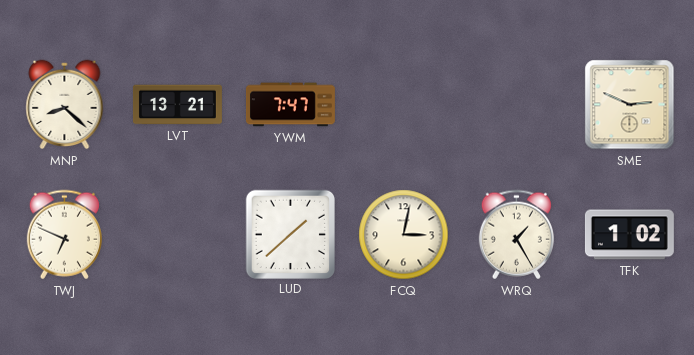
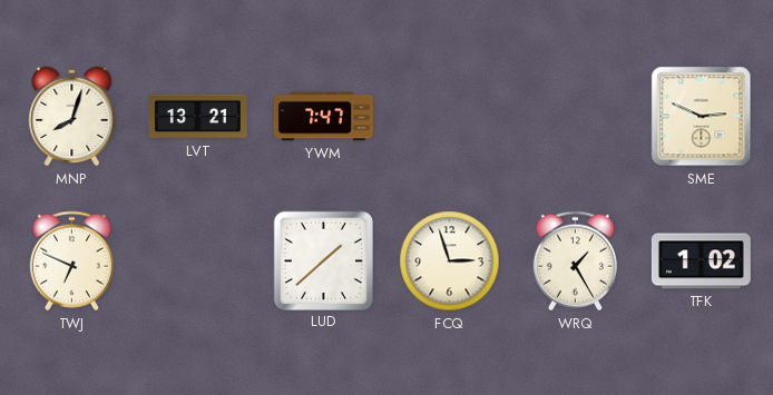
MNP: 8:22 -> 8:03 (72, 117)
FCQ: 3:02 -> 2:57 (450, 261)
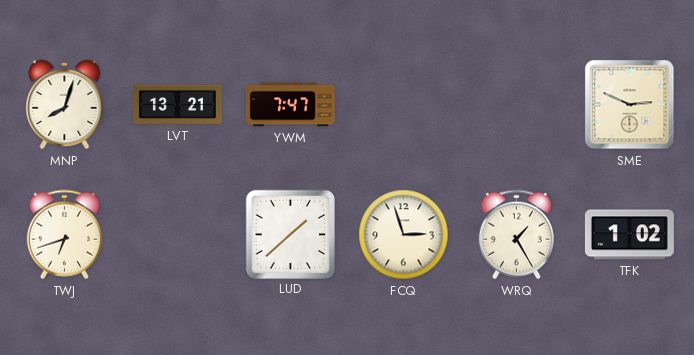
TWJ: 6:49 -> 6:42 (64, 235)
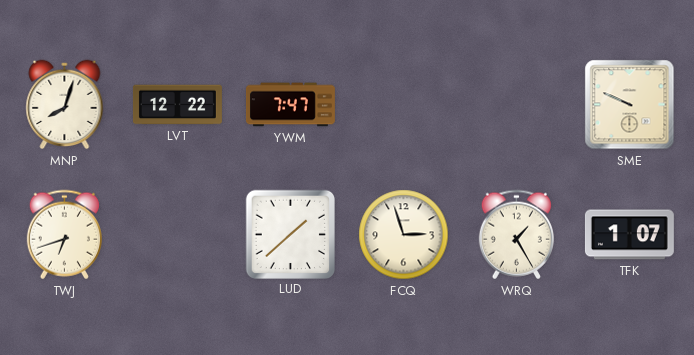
LVT: 13:21 -> 12:22 (177, 105)
SME: 2:49 -> 9:49 (630, 105)
TFK: 1:02 -> 1:07 (629, 235)
